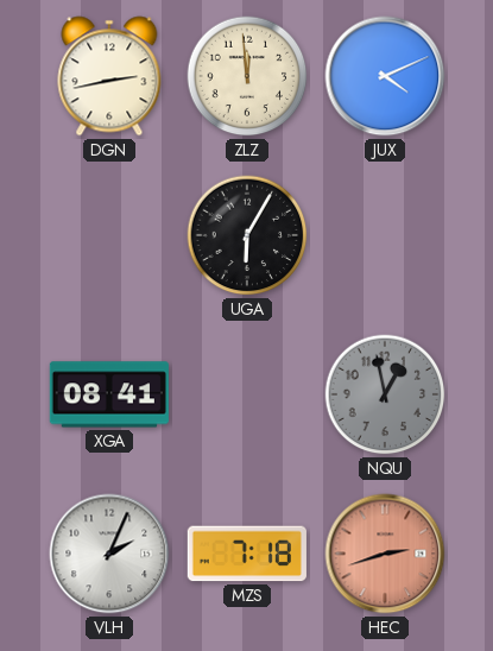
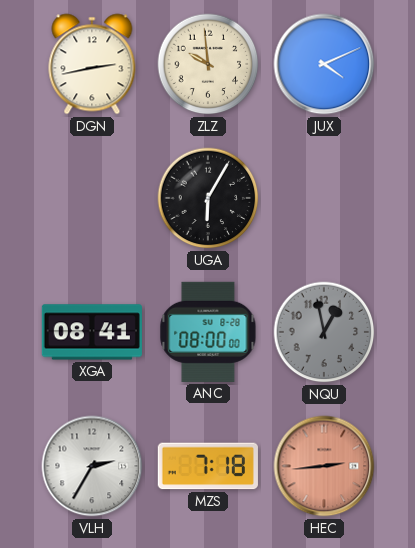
ZLZ: 11:59 -> 9:59 (208, 64)
ANC: none -> 08:00 (208, 332)
VLH: 2:04 -> 2:35 (92, 466)
HEC: 2:42 -> 2:44 (324, 466)
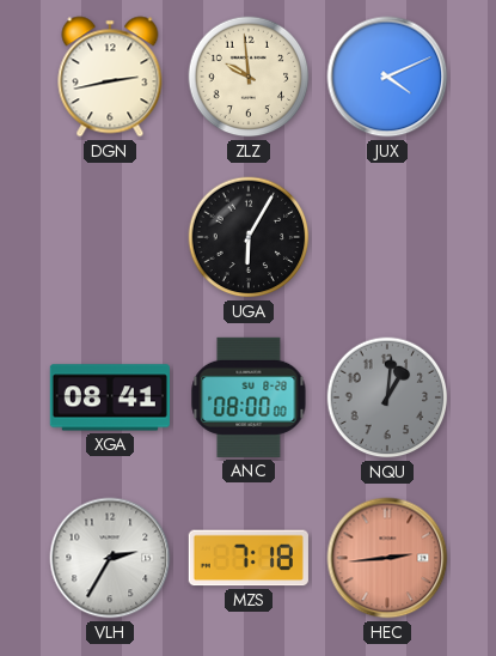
NQU: 12:58 -> 1:01 (387, 397)
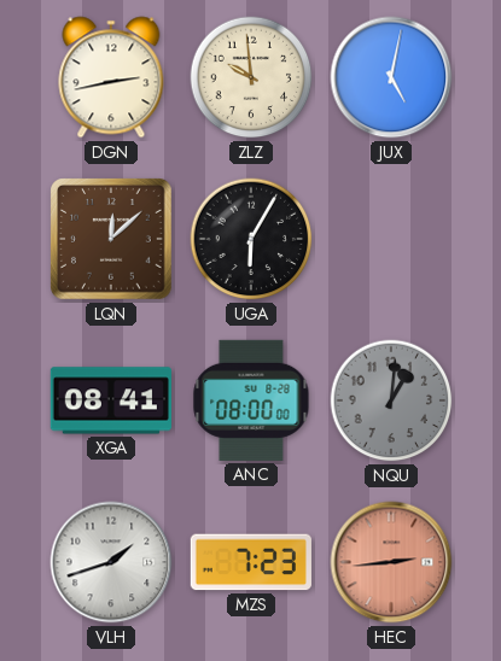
JUX: 4:11 -> 5:02 (391, 77)
LQN: none -> 12:08 (112, 240)
VLH: 2:35 -> 1:42 (111, 562)
MZS: 7:18 -> 7:23 (251, 562)
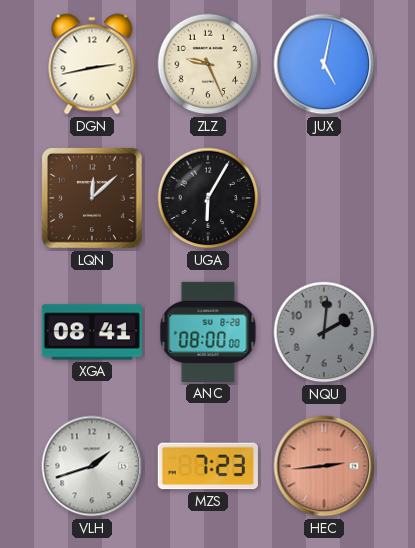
ZLZ: 9:59 -> 9:26 (208, 64)
NQU: 1:01 -> 2:01 (324, 332)
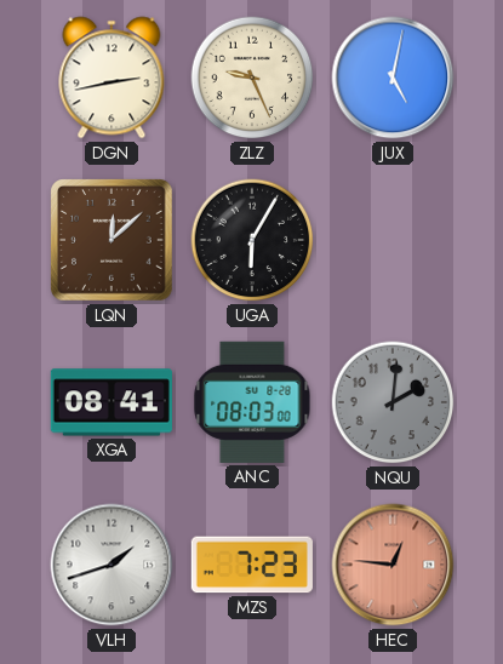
ANC: 08:00 -> 08:03 (252, 402)
HEC: 2:44 -> 12:46 (393, 565)
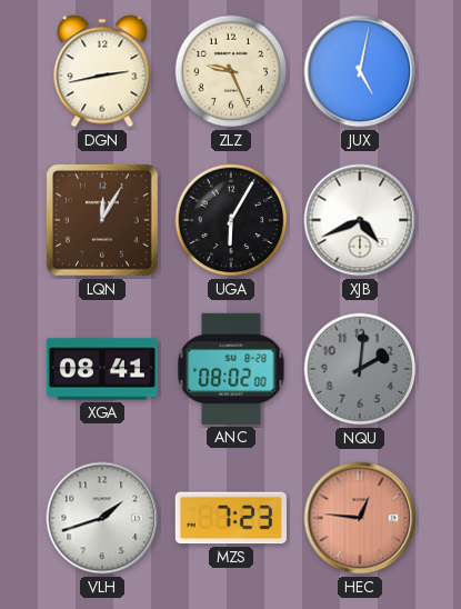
LQN: 12:08 -> 12:05 (103, 221)
XJB: none -> 4:41 (360, 220)
ANC: 08:03 -> 08:02 (231, 369)
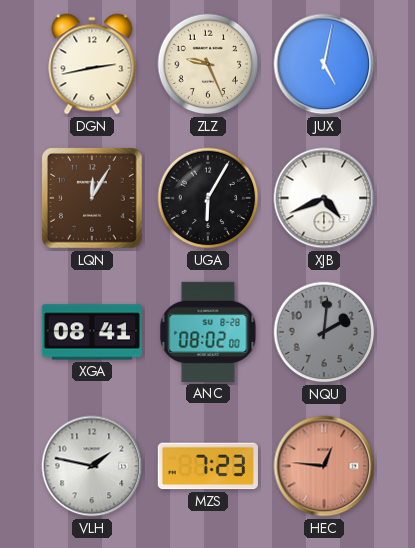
VLH: 1:42 -> 1:47 (92, 466)
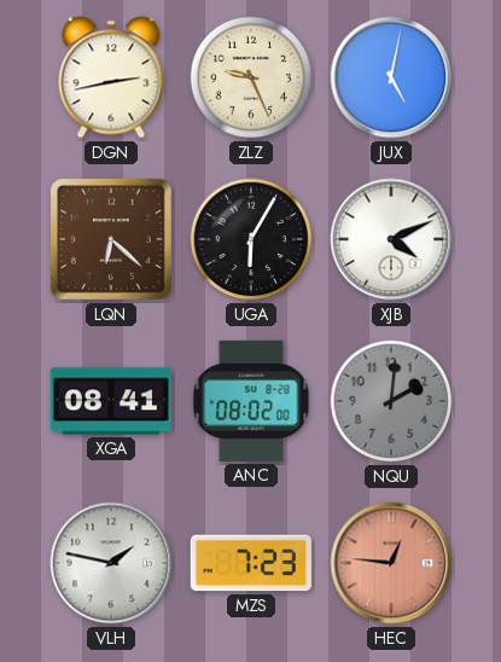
LQN: 12:05 -> 6:22 (112, 240)
XJB: 4:41 -> 4:11 (391, 239)
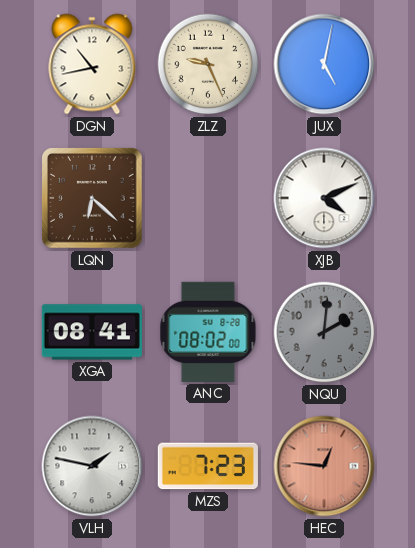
DGN: 2:43 -> 10:43 (92, 64)
UGA: 6:05 -> none (251, 239)
